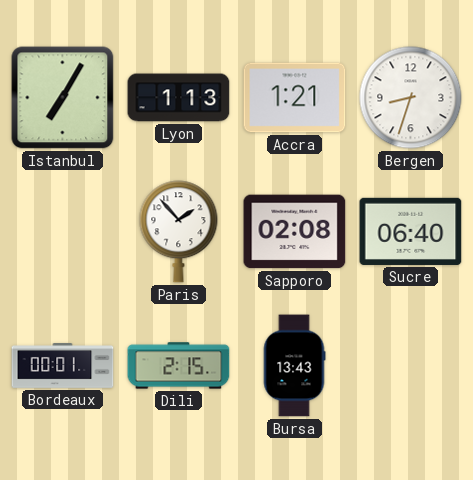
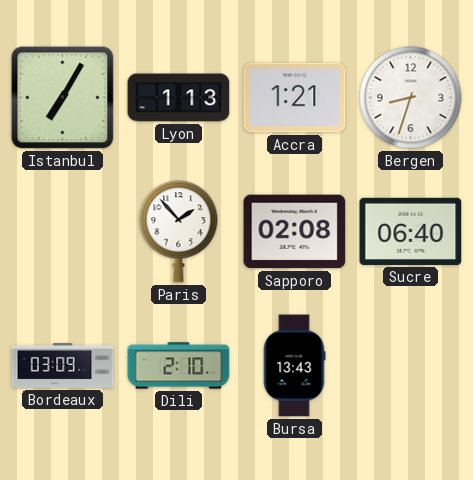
Bordeaux: 00:01 -> 03:09 (63, 366)
Dili: 2:15 -> 2:10 (179, 366)
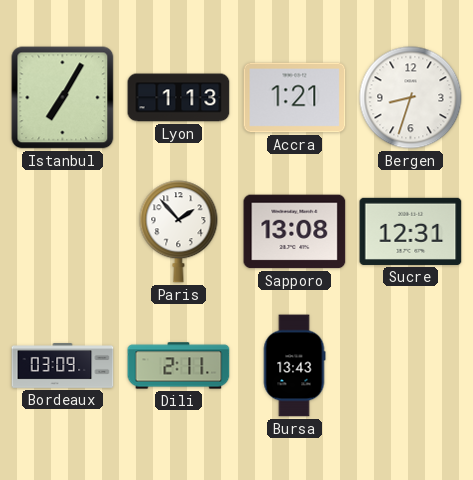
Sapporo: 02:08 -> 13:08 (295, 232)
Sucre: 06:40 -> 12:31 (411, 231)
Dili: 2:10 -> 2:11 (179, 366)
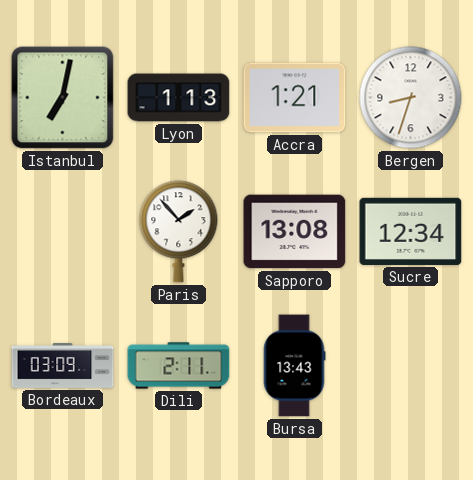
Istanbul: 7:05 -> 7:02 (63, 98)
Sucre: 12:31 -> 12:34 (411, 231)
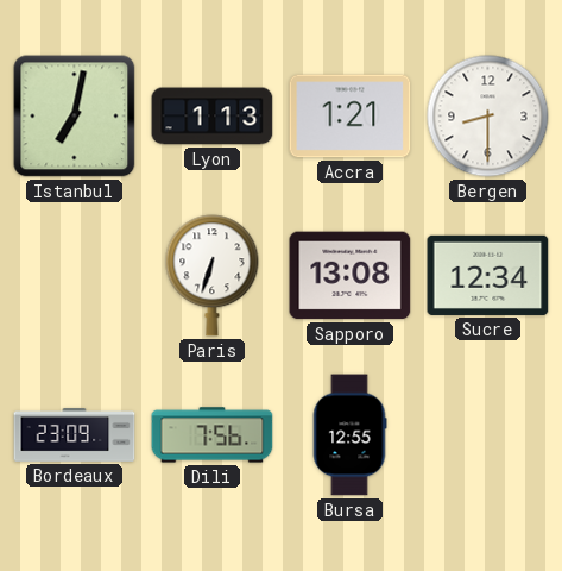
Bergen: 8:33 -> 8:30 (488, 117)
Paris: 1:53 -> 6:33 (213, 276)
Bordeaux: 03:09 -> 23:09 (75, 435)
Dili: 2:11 -> 7:56 (213, 435)
Bursa: 13:43 -> 12:55 (349, 435)
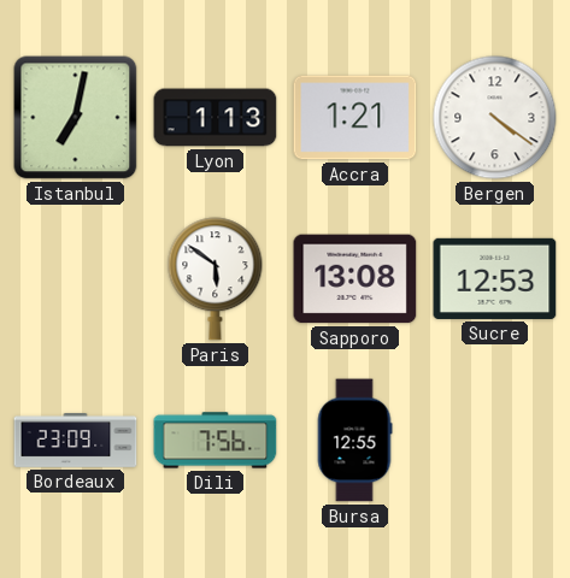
Bergen: 8:30 -> 4:21 (495, 118)
Paris: 6:33 -> 5:51 (216, 279)
Sucre: 12:34 -> 12:53 (495, 278)
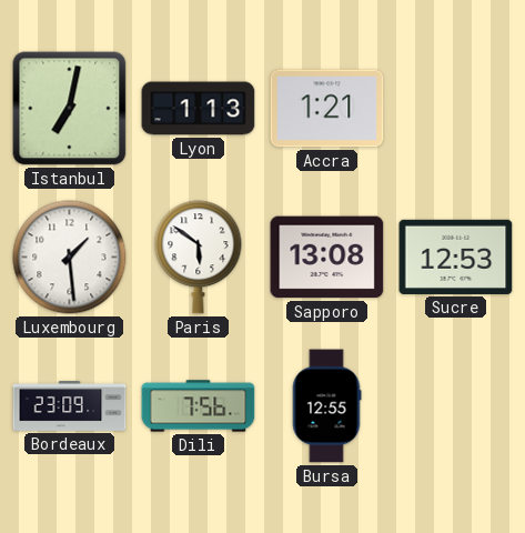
Bergen: 4:21 -> none (495, 118)
Luxembourg: none -> 1:29 (70, 258)
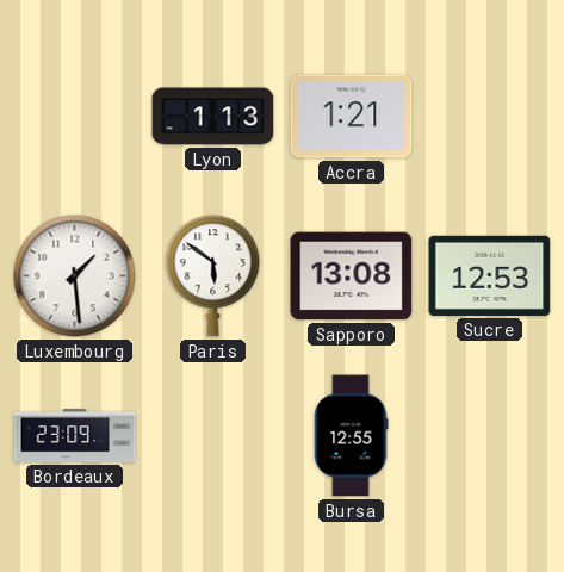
Istanbul: 7:02 -> none (70, 109)
Dili: 7:56 -> none (199, 406)
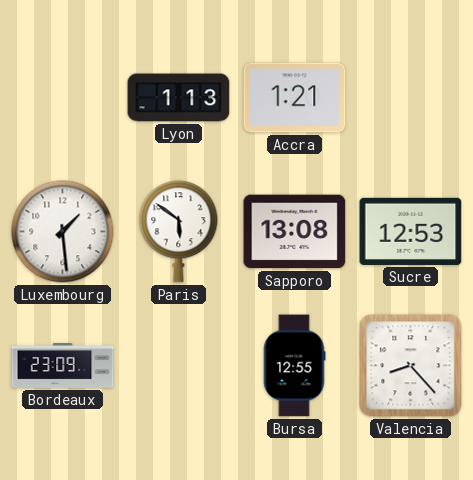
Valencia: none -> 8:23 (411, 366)
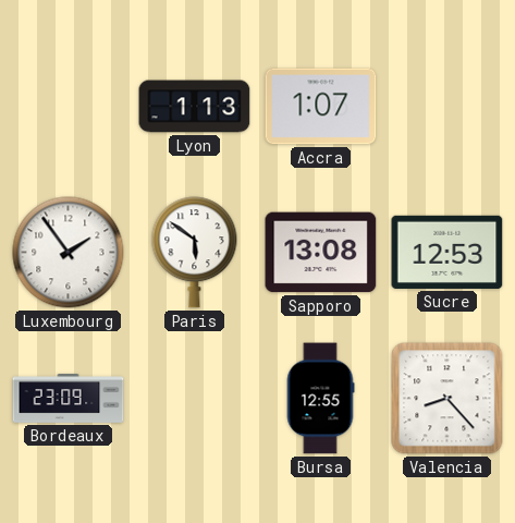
Accra: 1:21 -> 1:07 (321, 107)
Luxembourg: 1:29 -> 1:54 (69, 253)
